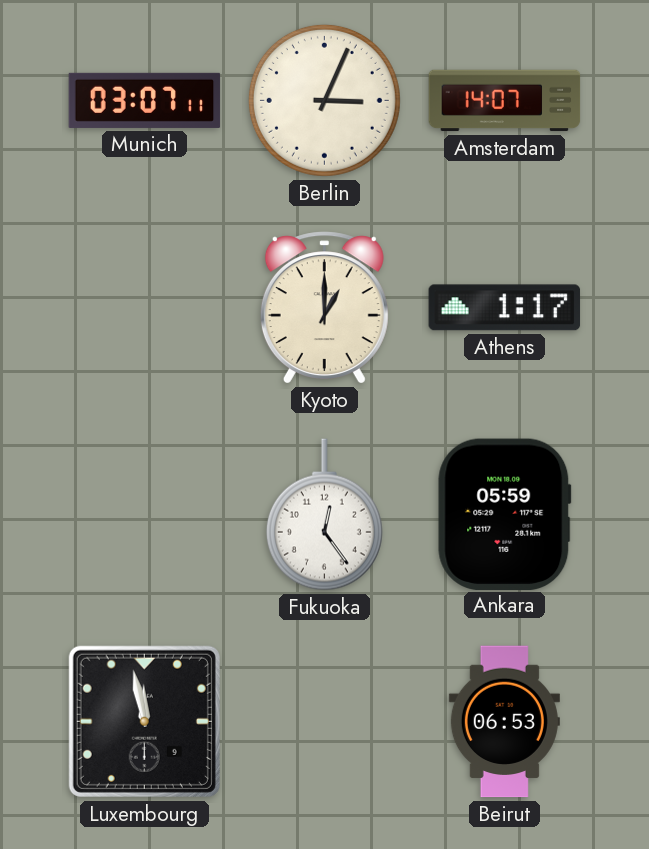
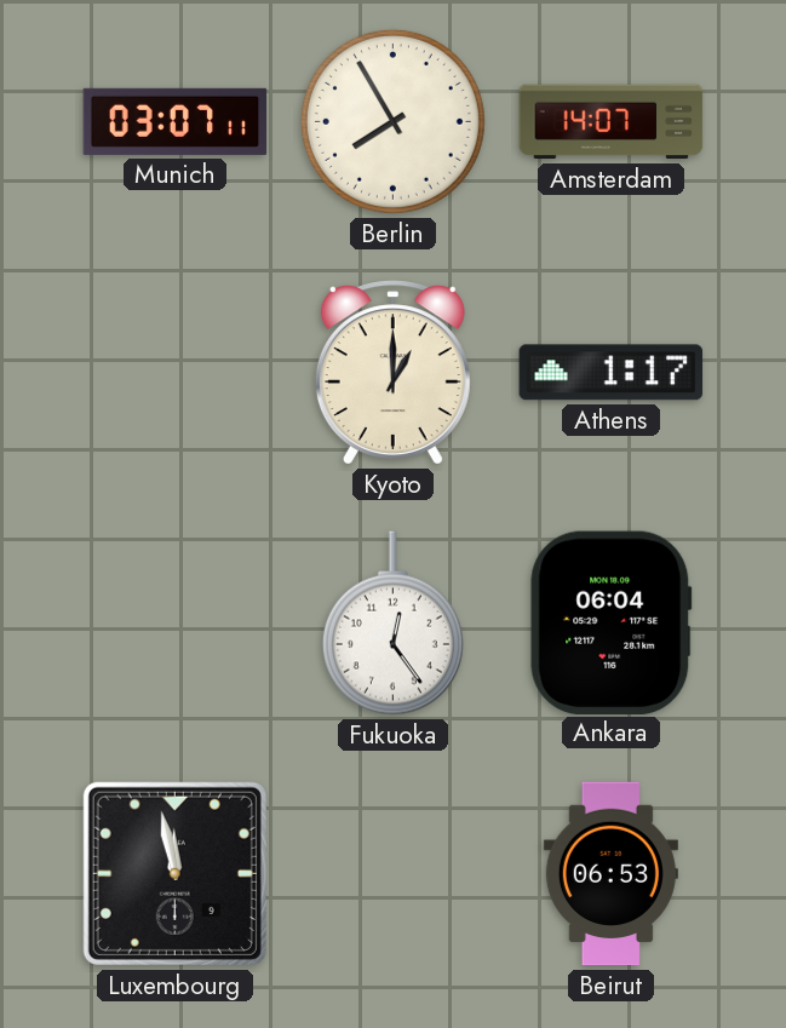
Berlin: 3:04 -> 7:55 (392, 121)
Ankara: 05:59 -> 06:04 (612, 622)
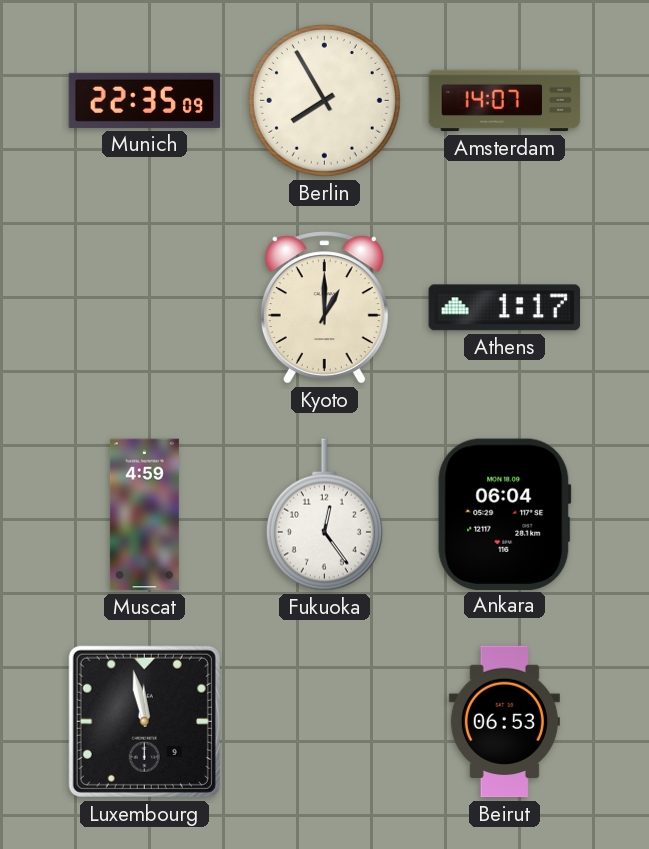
Munich: 03:07 -> 22:35 (145, 100)
Muscat: none -> 4:59 (144, 515)
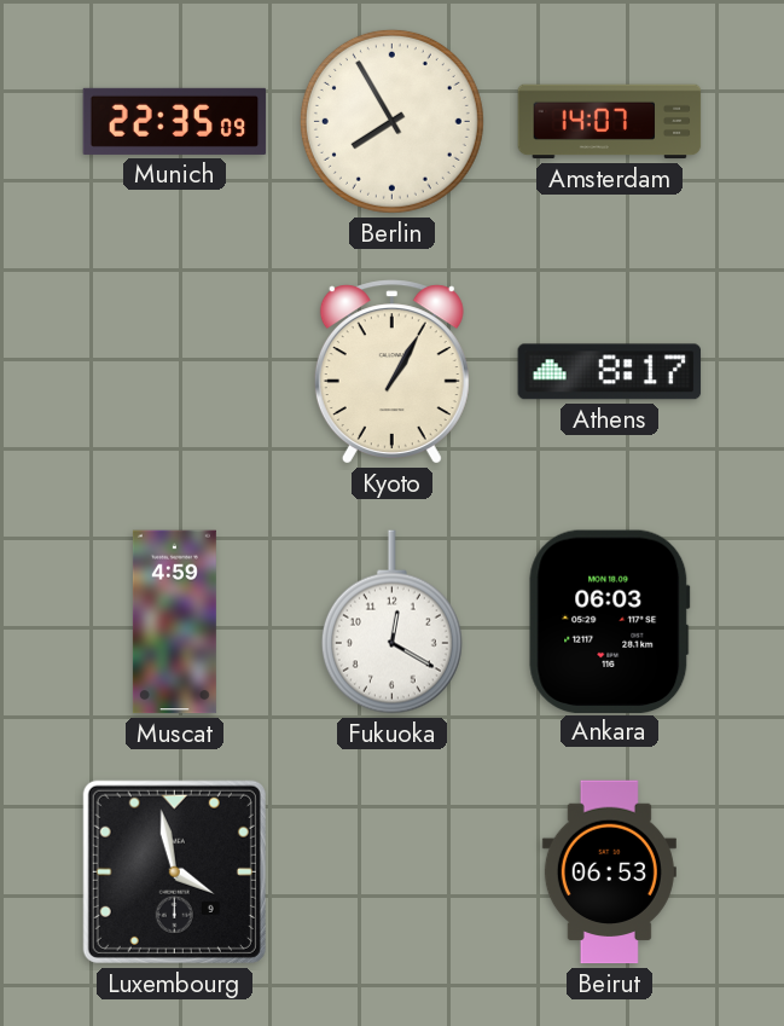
Kyoto: 1:00 -> 1:05 (391, 372)
Athens: 1:17 -> 8:17 (610, 372)
Fukuoka: 12:24 -> 12:20 (391, 622)
Ankara: 06:04 -> 06:03 (610, 621)
Luxembourg: 11:58 -> 3:58 (174, 871)
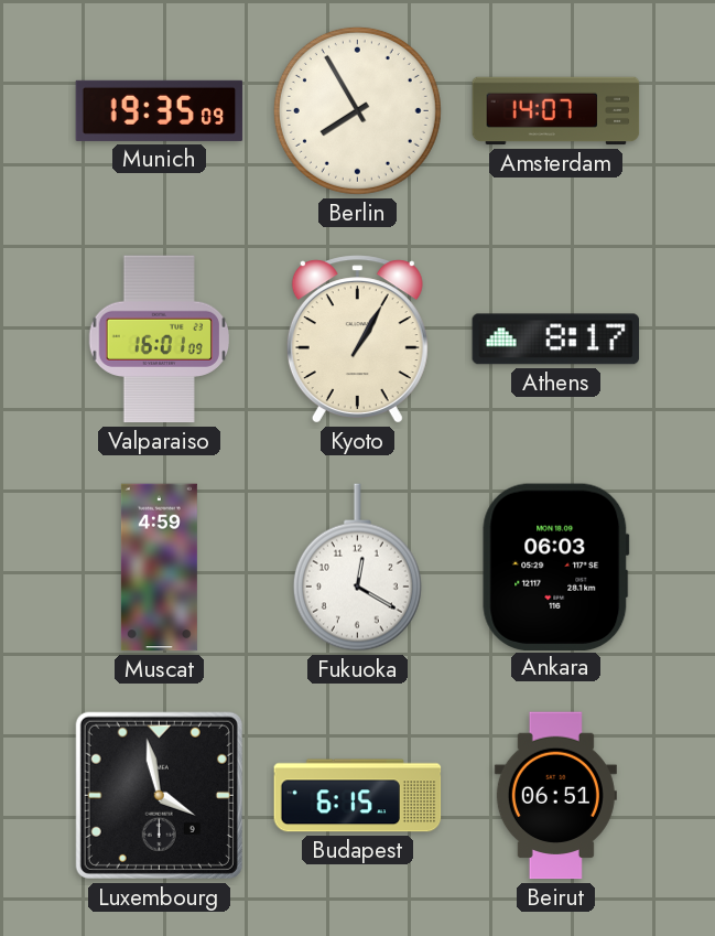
Munich: 22:35 -> 19:35 (160, 110)
Valparaiso: none -> 16:01 (159, 340)
Budapest: none -> 6:15 (358, 796)
Beirut: 06:53 -> 06:51 (555, 796)
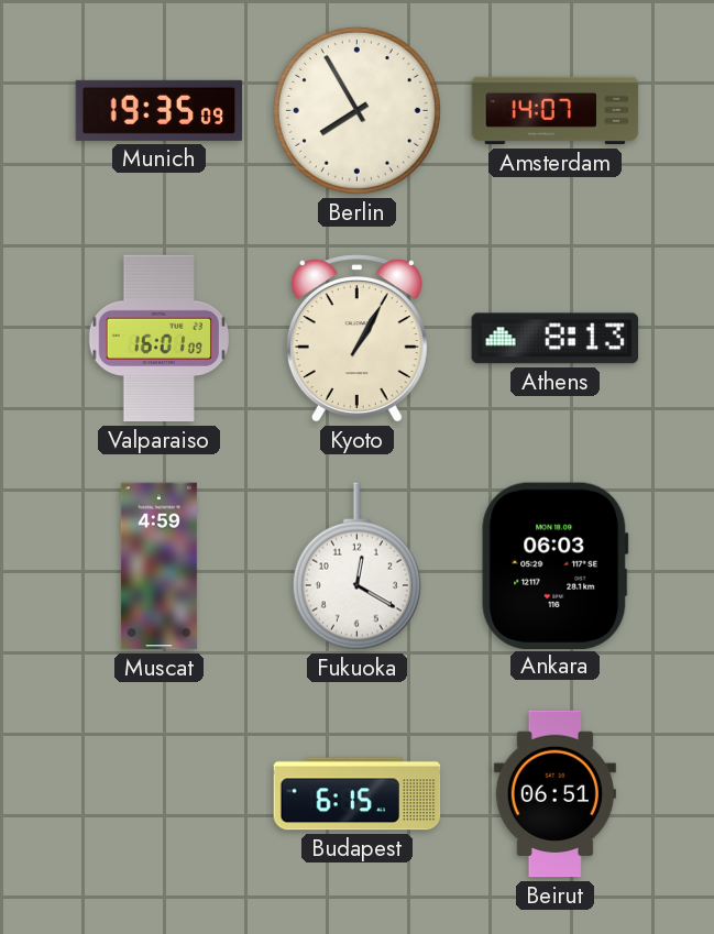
Athens: 8:17 -> 8:13 (556, 339)
Luxembourg: 3:58 -> none (159, 795)
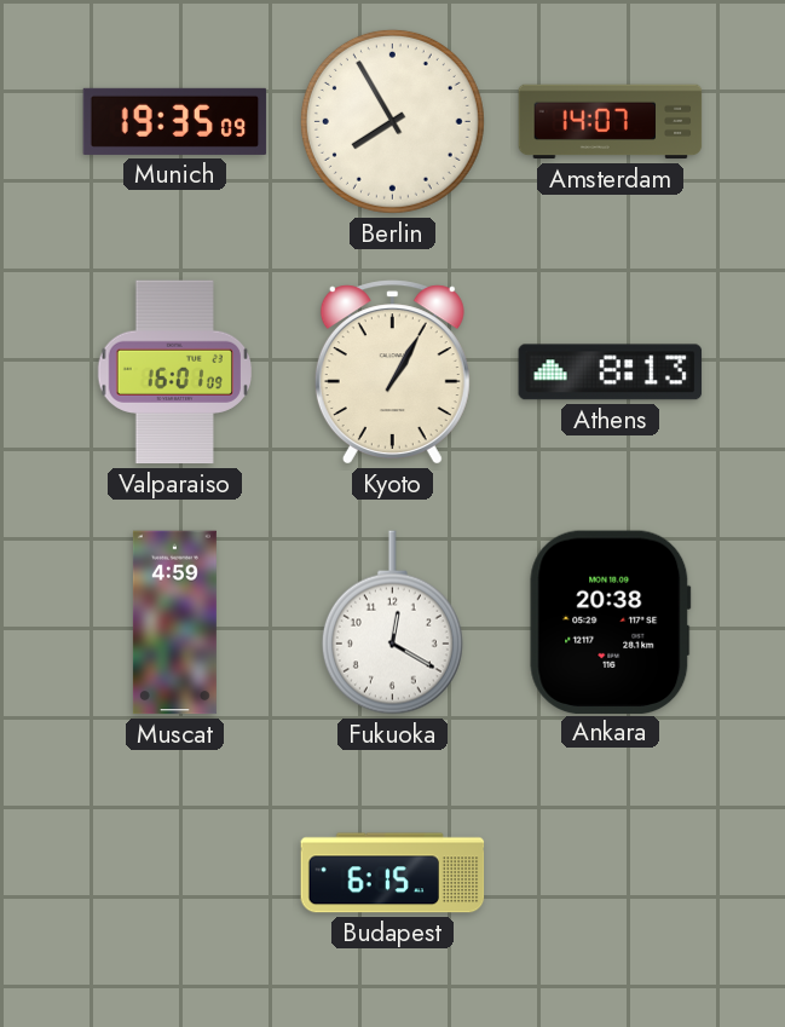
Ankara: 06:03 -> 20:38 (611, 622)
Beirut: 06:51 -> none (554, 794)
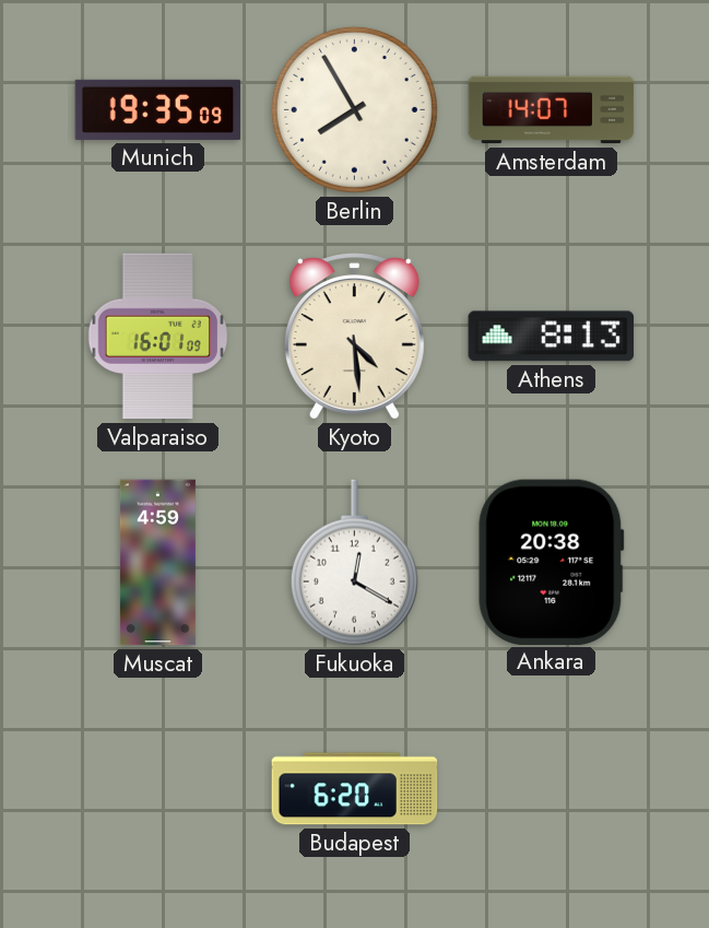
Kyoto: 1:05 -> 4:29 (354, 337)
Budapest: 6:15 -> 6:20 (355, 789)
